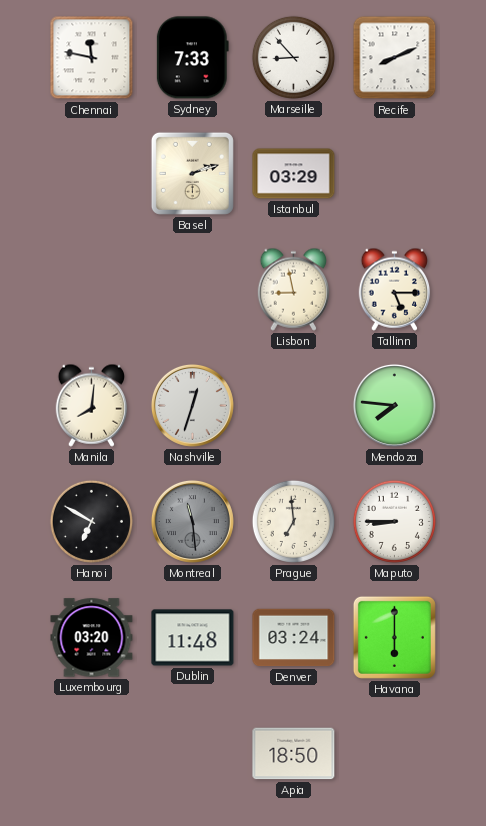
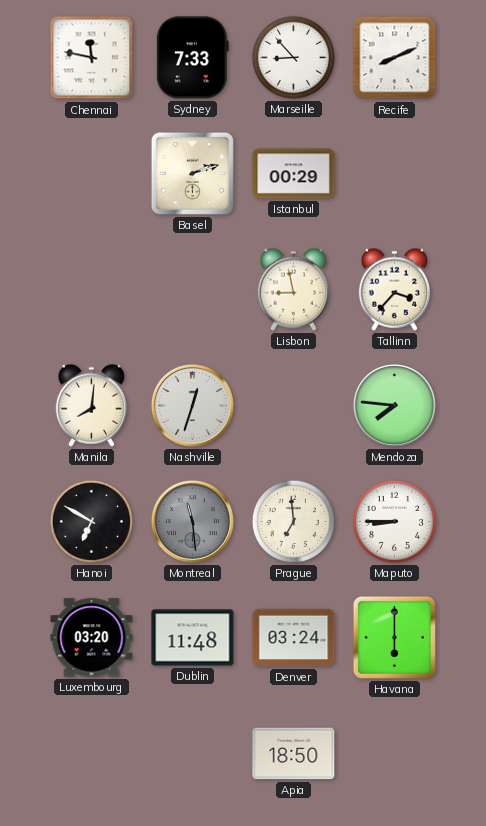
Istanbul: 03:29 -> 00:29 (294, 174)
Tallinn: 5:15 -> 3:37 (395, 289)
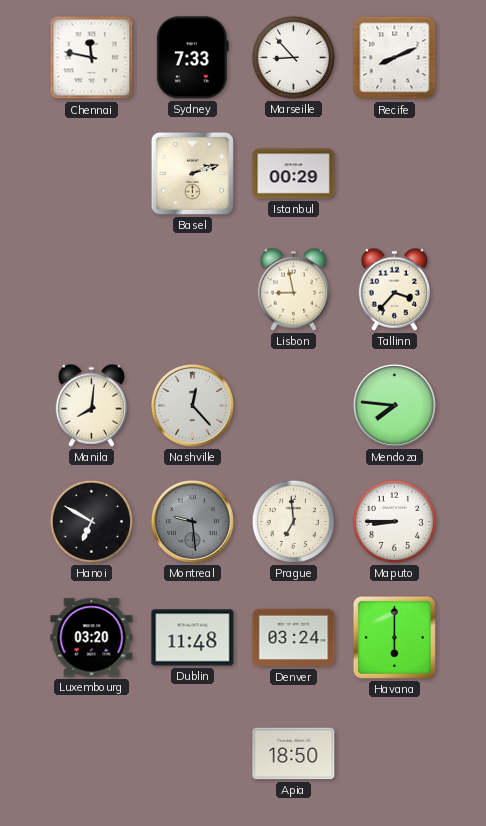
Nashville: 12:33 -> 12:23 (192, 405)
Montreal: 11:29 -> 9:29 (192, 521)
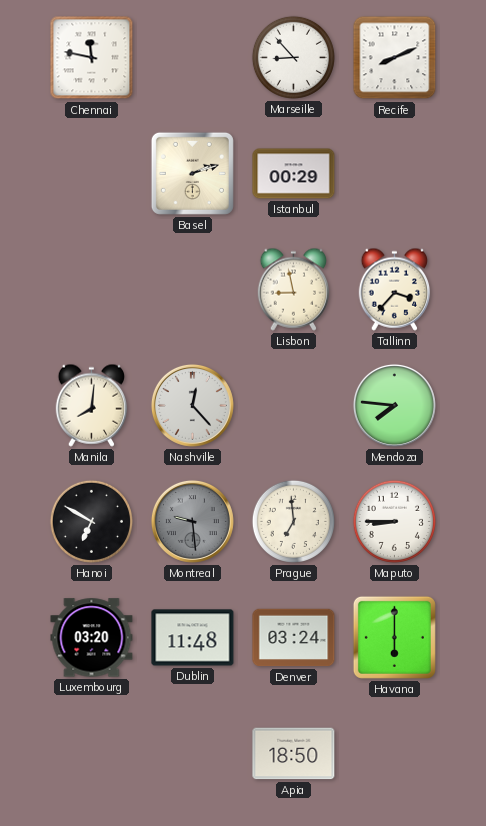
Sydney: 7:33 -> none (192, 58)
